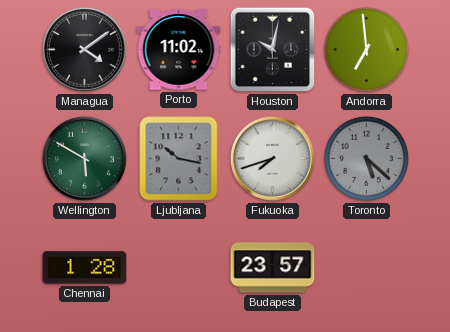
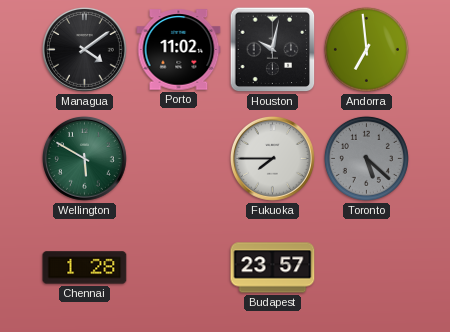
Ljubljana: 10:17 -> none (179, 159)
Fukuoka: 7:42 -> 7:45 (272, 158)
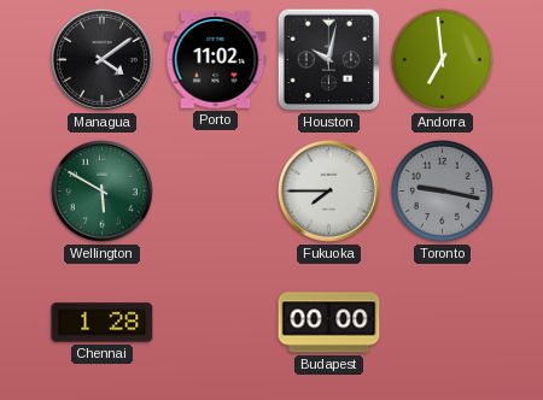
Toronto: 5:22 -> 9:17 (442, 190)
Budapest: 23:57 -> 00:00 (329, 323)
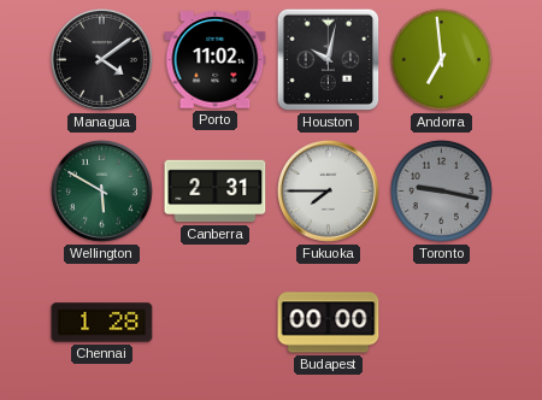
Canberra: none -> 2:31 (216, 192)
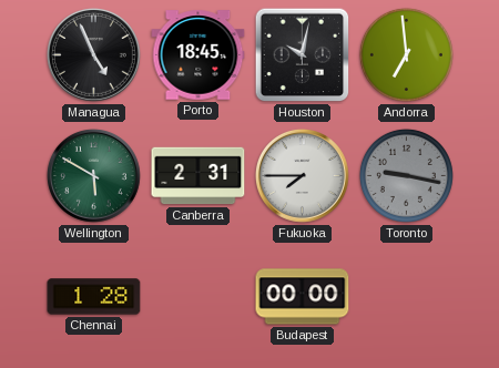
Managua: 4:09 -> 4:56 (93, 54)
Porto: 11:02 -> 18:45 (198, 55)
